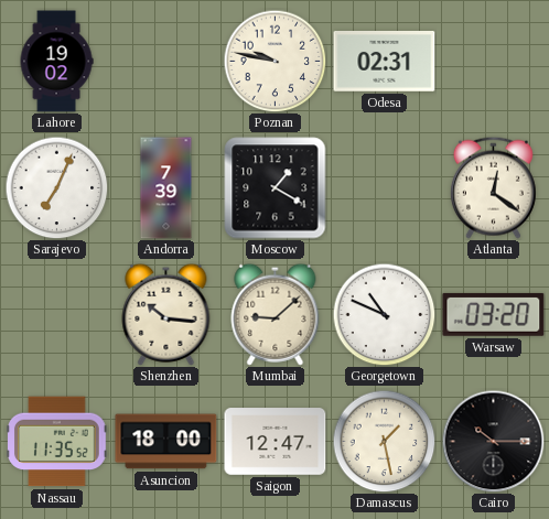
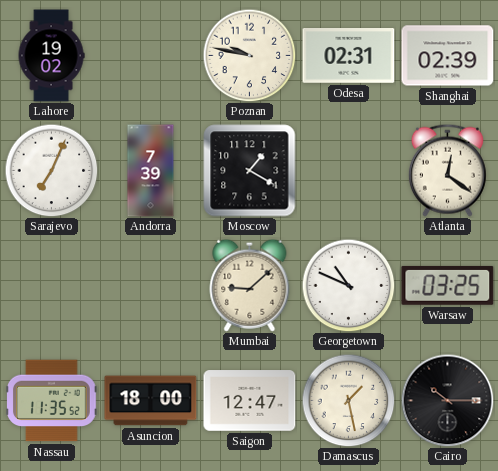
Shanghai: none -> 02:39 (448, 56)
Shenzhen: 10:16 -> none (166, 314)
Warsaw: 03:20 -> 03:25 (448, 285)
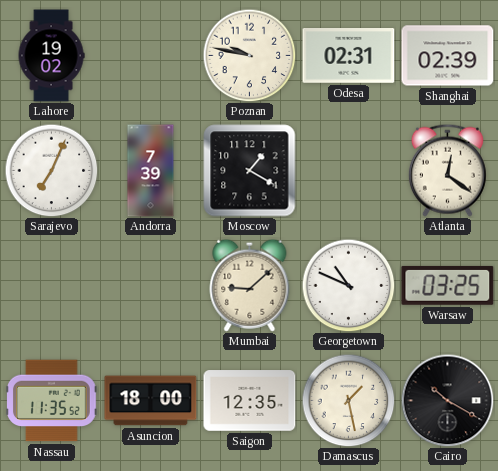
Saigon: 12:47 -> 12:35 (250, 401)
Cairo: 10:15 -> 10:20 (447, 400)
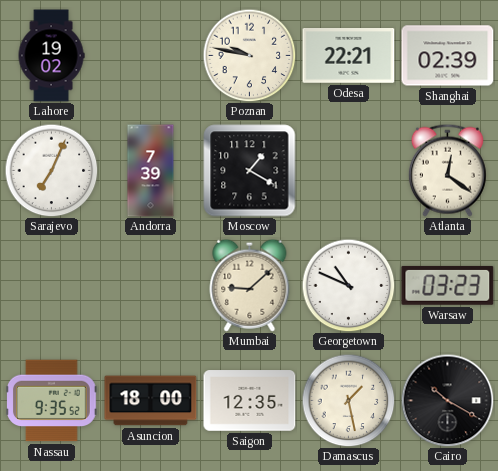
Odesa: 02:31 -> 22:21 (349, 56)
Warsaw: 03:25 -> 03:23 (448, 285)
Nassau: 11:35 -> 9:35 (52, 401)
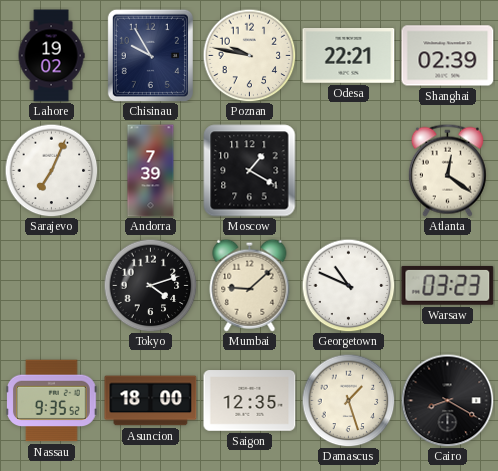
Chisinau: none -> 9:55 (150, 55)
Tokyo: none -> 4:12 (150, 285)
Damascus: 1:28 -> 1:27 (348, 400)
Cairo: 10:20 -> 8:20 (447, 400)
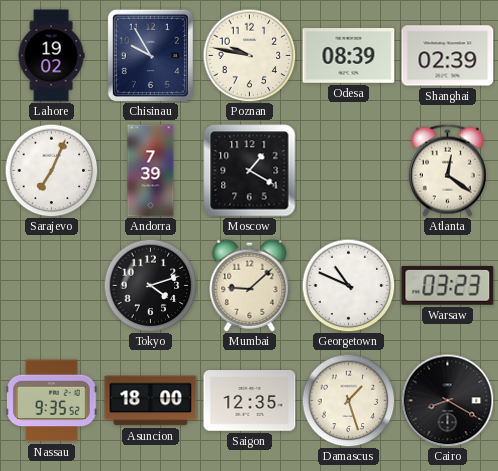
Odesa: 22:21 -> 08:39 (349, 56)
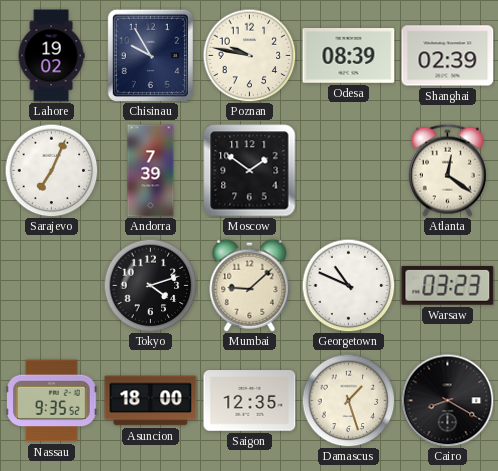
Moscow: 1:20 -> 1:51 (250, 171)
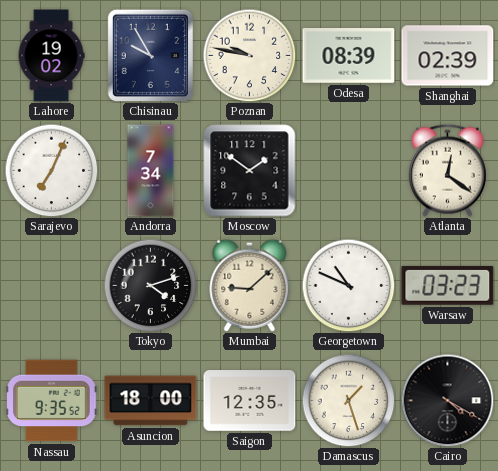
Andorra: 7:39 -> 7:34 (151, 171)
Cairo: 8:20 -> 4:20 (447, 400)
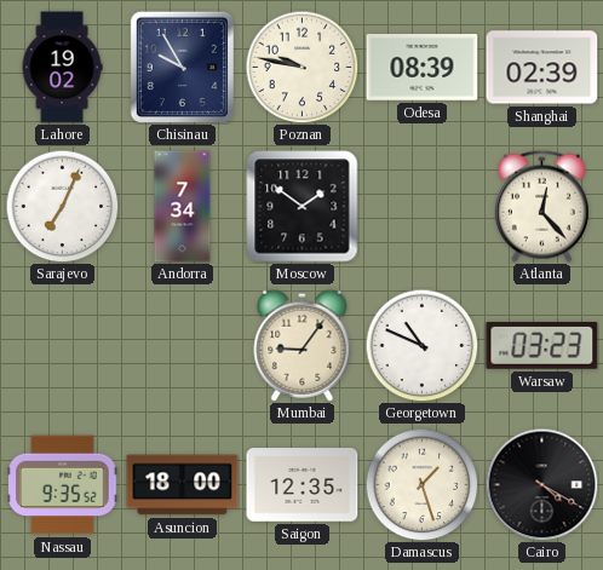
Atlanta: 12:21 -> 12:23 (541, 206)
Tokyo: 4:12 -> none (150, 285)
Mumbai: 9:08 -> 9:06 (303, 345)
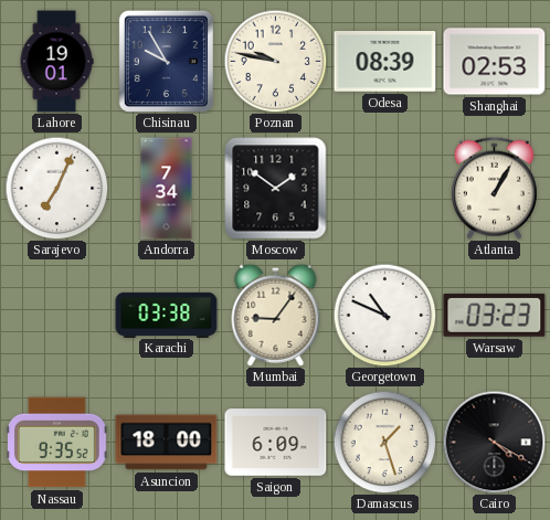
Lahore: 19:02 -> 19:01 (56, 62)
Shanghai: 02:39 -> 02:53 (495, 62)
Atlanta: 12:23 -> 1:05 (494, 188)
Karachi: none -> 03:38 (167, 315)
Saigon: 12:35 -> 6:09 (276, 443)
